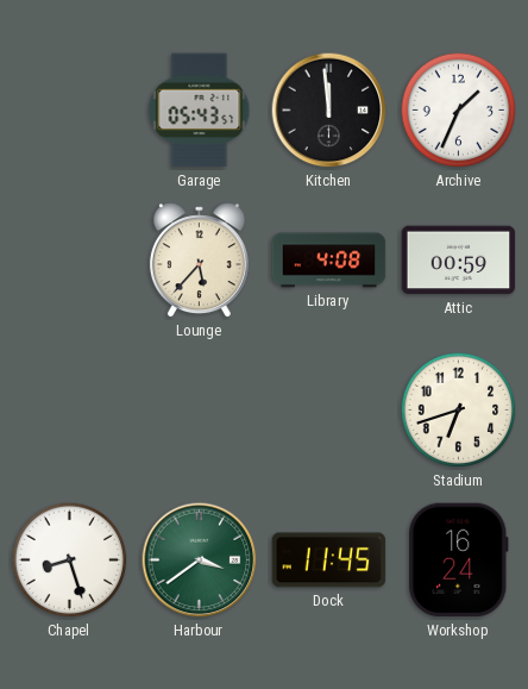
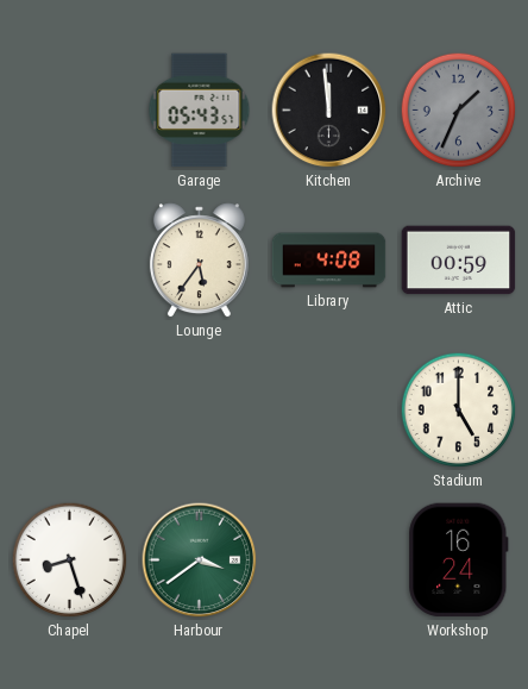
Archive dial: white -> grey (459, 111)
Lounge: 5:37 -> 5:36 (199, 261)
Stadium: 6:42 -> 5:00 (459, 411)
Dock: 11:45 -> none (329, 560)
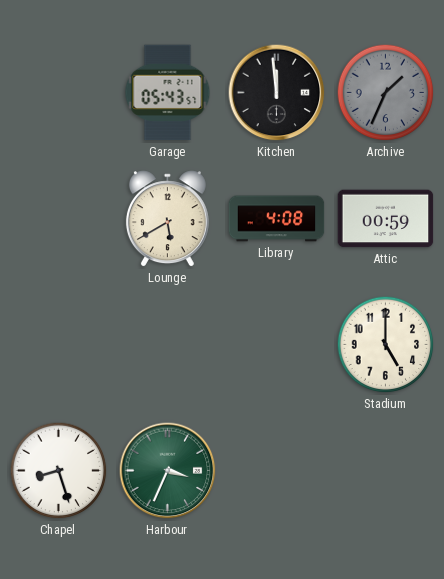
Lounge: 5:36 -> 5:40 (167, 219)
Harbour: 3:39 -> 3:34 (168, 471)
Workshop: 16:24 -> none (459, 560)
